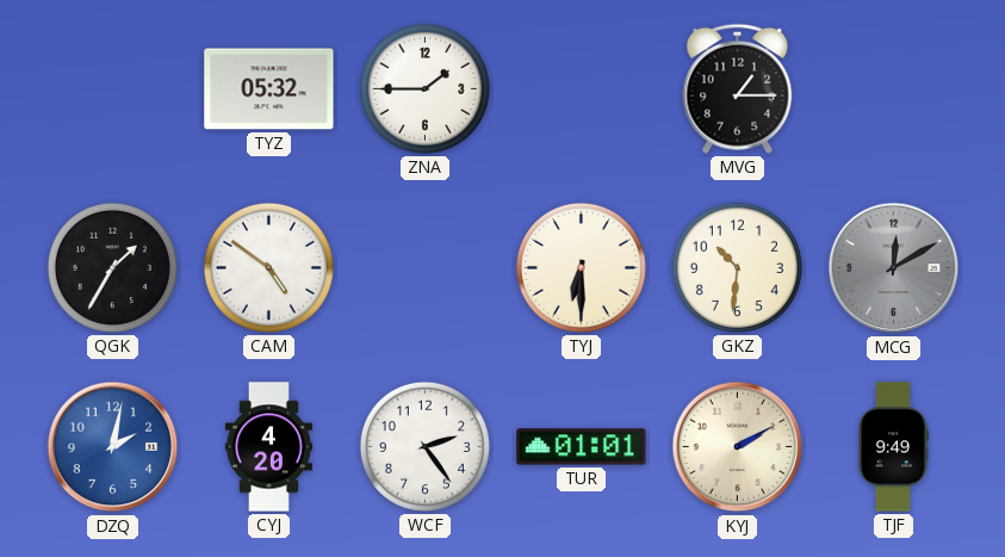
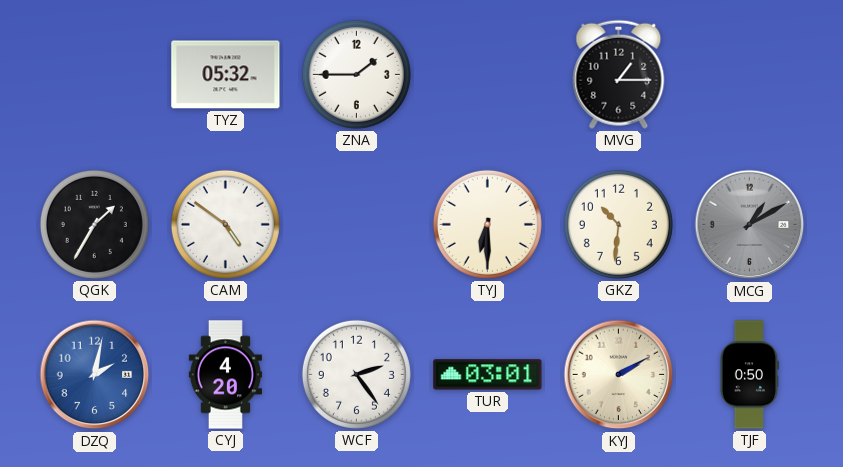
MCG: 12:10 -> 1:10 (750, 225)
TUR: 01:01 -> 03:01 (488, 375)
TJF: 9:49 -> 0:50 (749, 375)
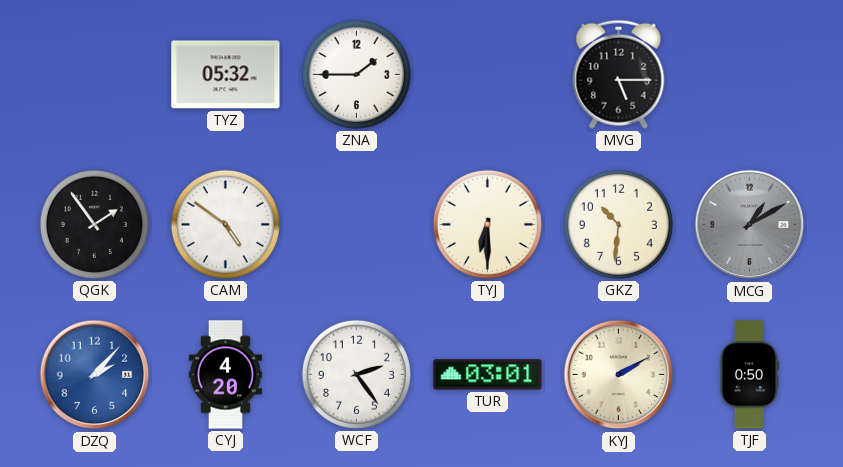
MVG: 1:15 -> 5:15 (619, 74)
QGK: 1:35 -> 1:54 (94, 224)
DZQ: 2:02 -> 2:07 (95, 375)
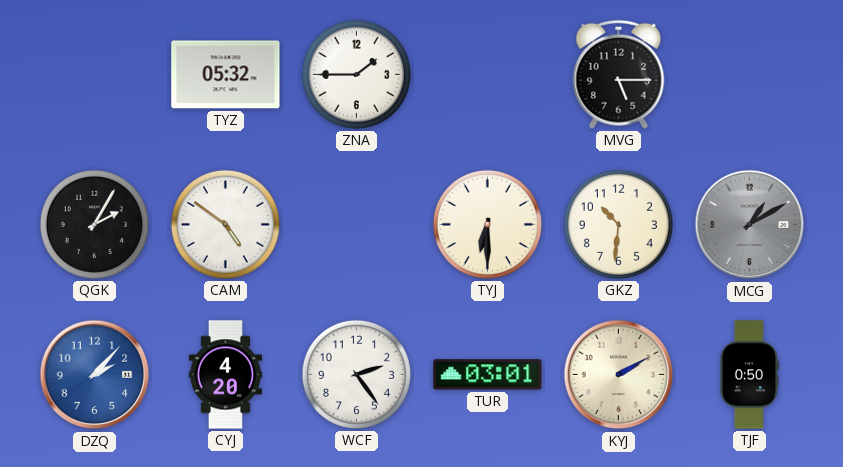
QGK: 1:54 -> 2:05 (94, 224)
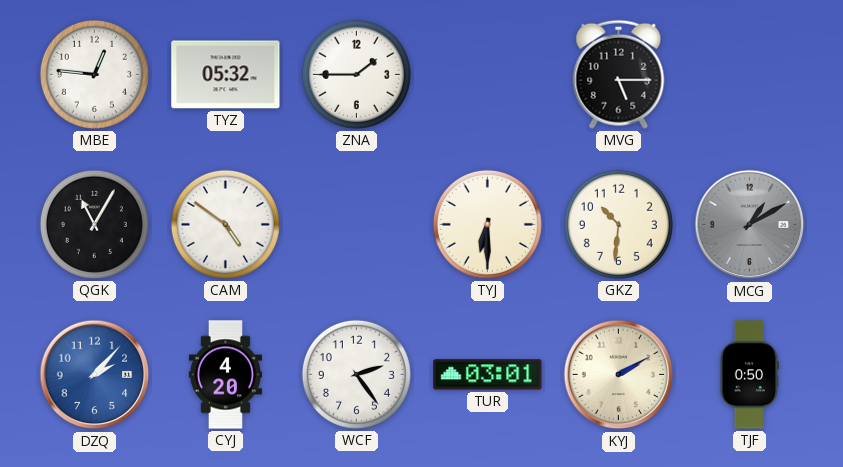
MBE: none -> 12:46 (94, 74)
QGK: 2:05 -> 11:05 (94, 224)
